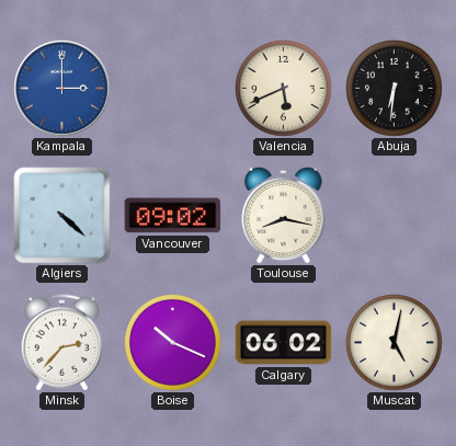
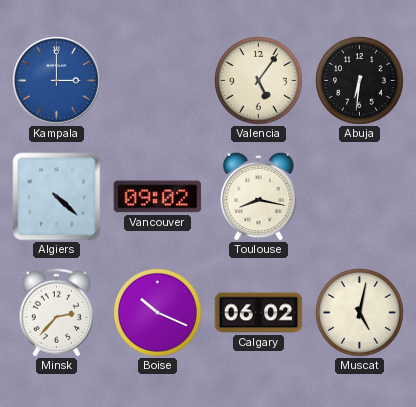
Valencia: 5:41 -> 5:06 (259, 81)
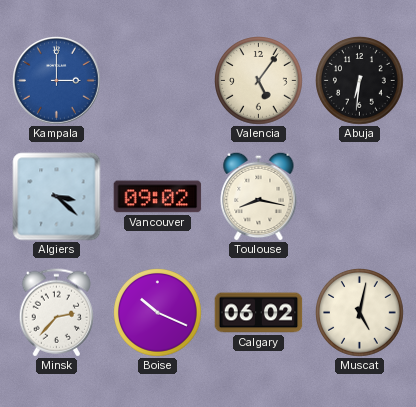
Algiers: 4:22 -> 3:22 (57, 197)
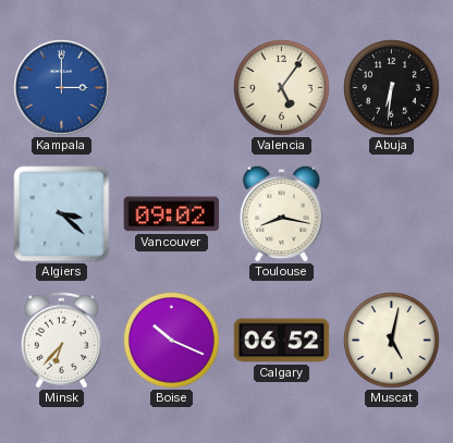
Minsk: 2:37 -> 6:37 (61, 341)
Calgary: 06:02 -> 06:52 (282, 341)
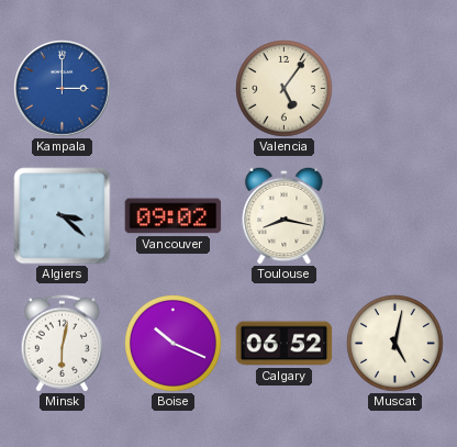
Abuja: 6:31 -> none (392, 88)
Minsk: 6:37 -> 6:02 (62, 344)
